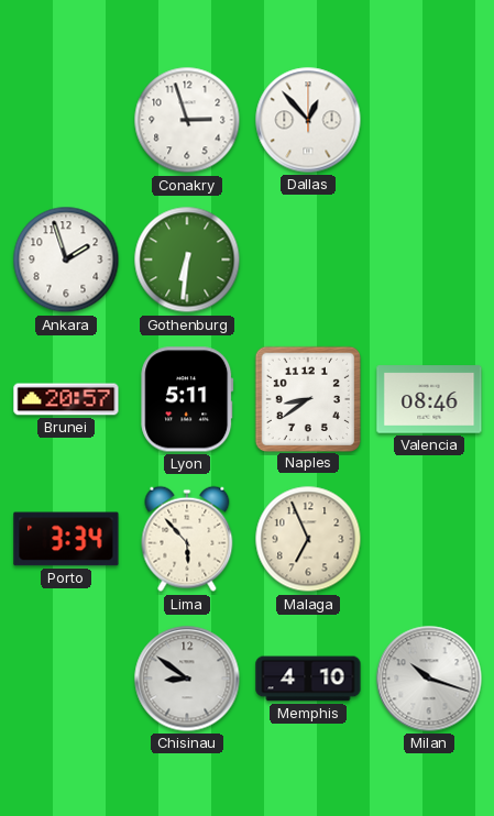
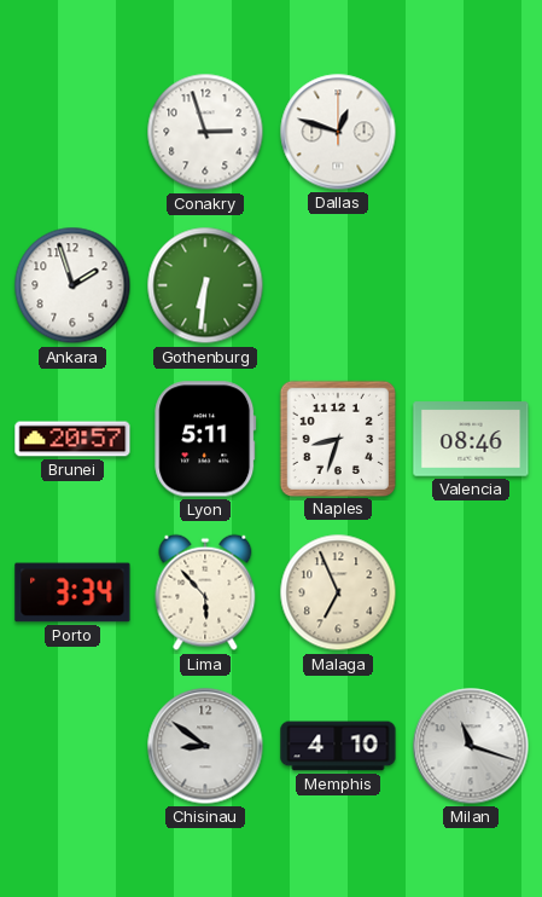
Dallas: 12:53 -> 12:48 (338, 132)
Naples: 8:39 -> 8:33 (337, 438)
Milan: 10:18 -> 11:18 (471, 746)
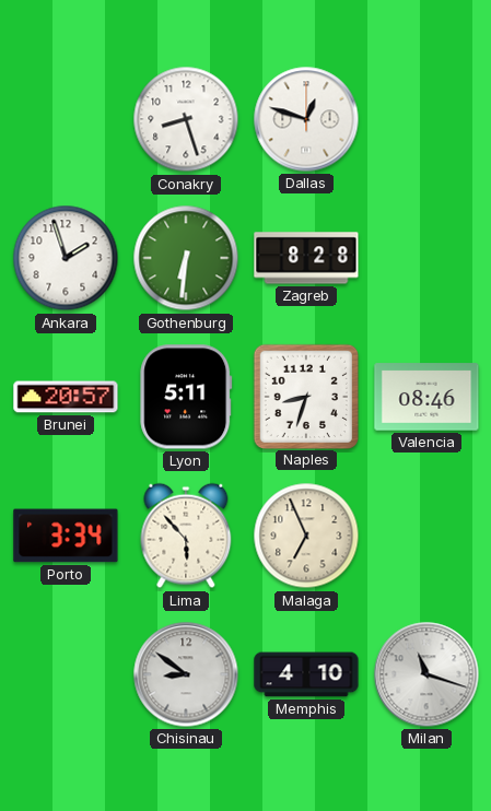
Conakry: 2:57 -> 8:27 (186, 119)
Zagreb: none -> 8:28 (306, 258)
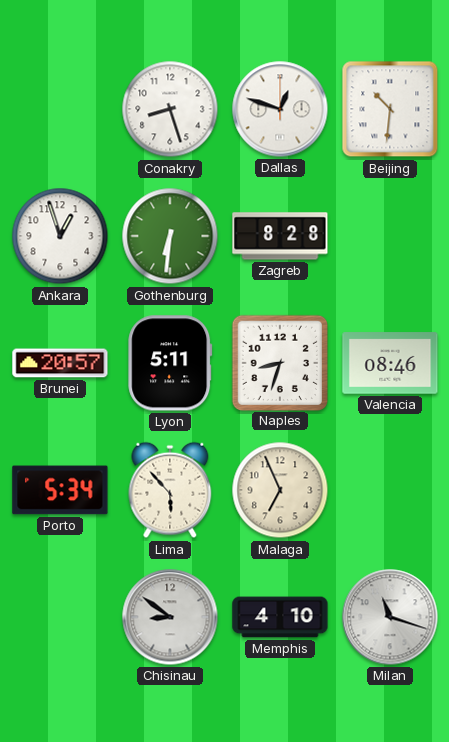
Beijing: none -> 10:31 (390, 109)
Ankara: 1:57 -> 12:57 (60, 236)
Porto: 3:34 -> 5:34 (60, 490)
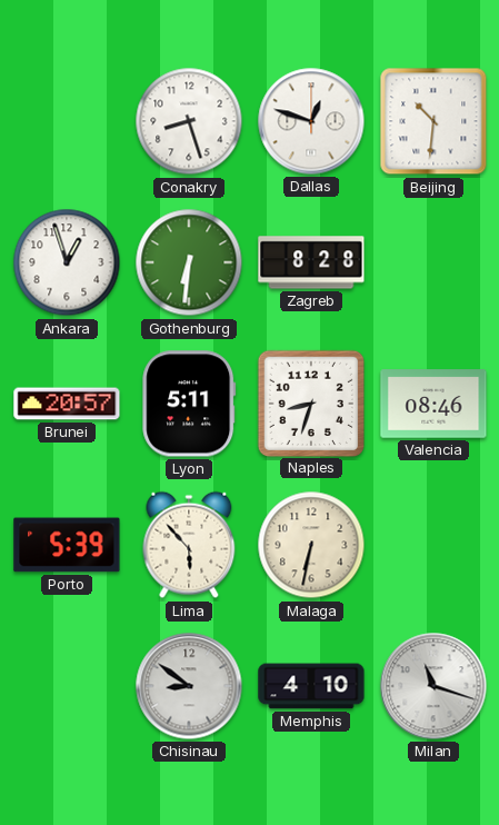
Porto: 5:34 -> 5:39 (67, 545)
Malaga: 6:56 -> 6:32 (311, 545)
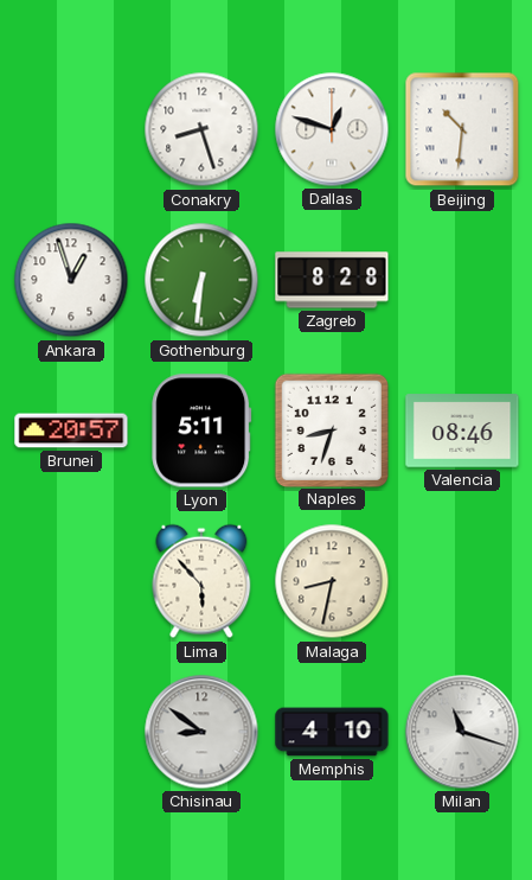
Porto: 5:39 -> none (67, 545)
Malaga: 6:32 -> 8:32 (332, 581)
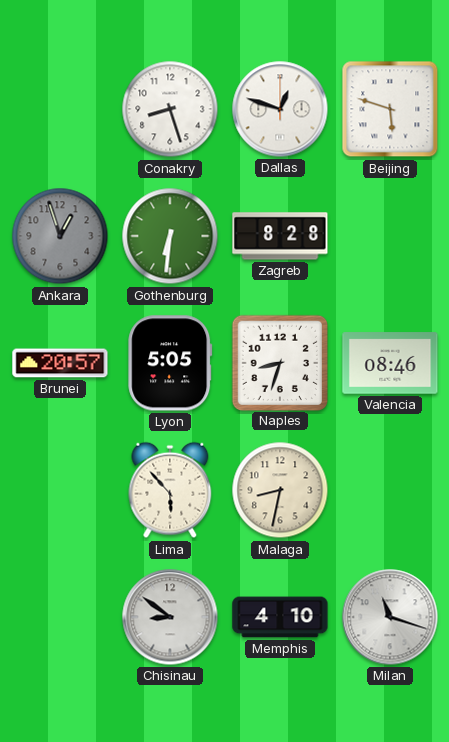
Beijing: 10:31 -> 5:48 (390, 109)
Ankara dial: white -> grey (60, 236)
Lyon: 5:11 -> 5:05 (170, 363)
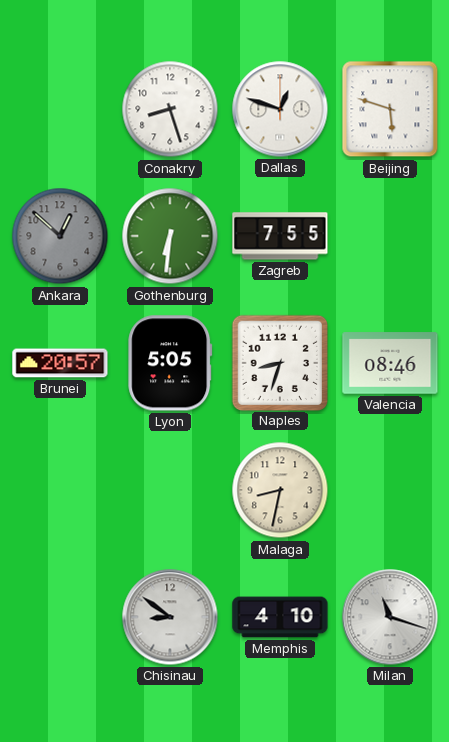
Ankara: 12:57 -> 12:52 (60, 236)
Zagreb: 8:28 -> 7:55 (280, 236)
Lima: 5:53 -> none (170, 490)
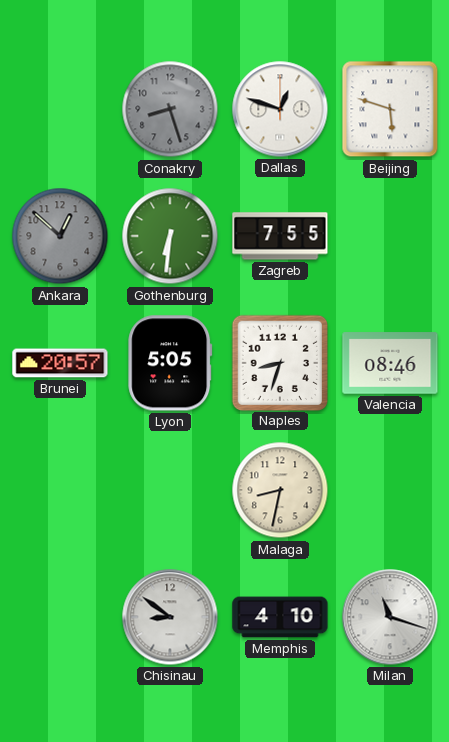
Conakry dial: white -> grey (170, 109)
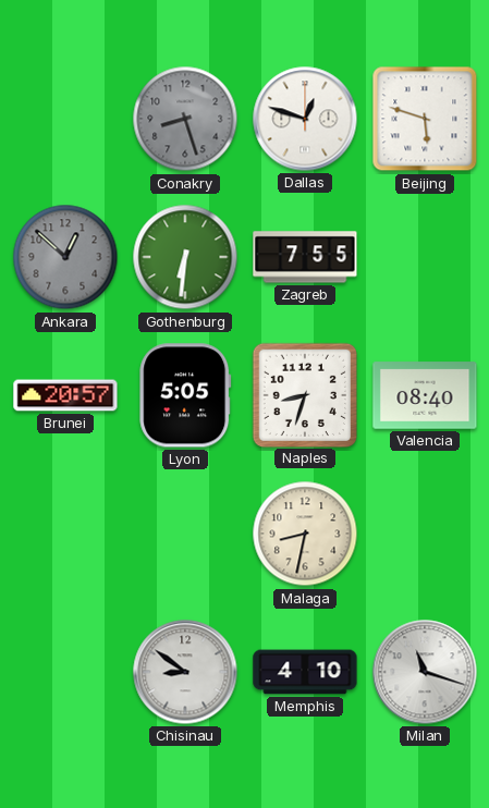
Valencia: 08:46 -> 08:40 (425, 395)
